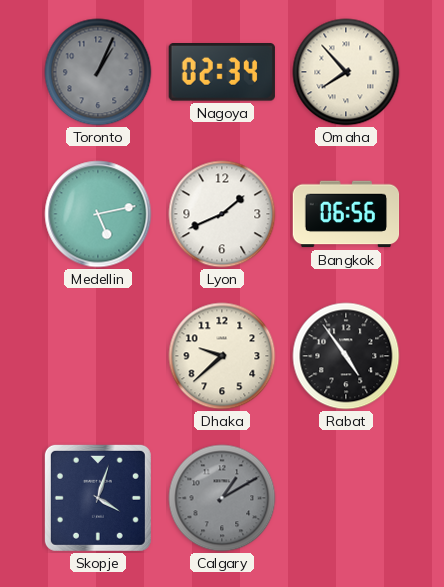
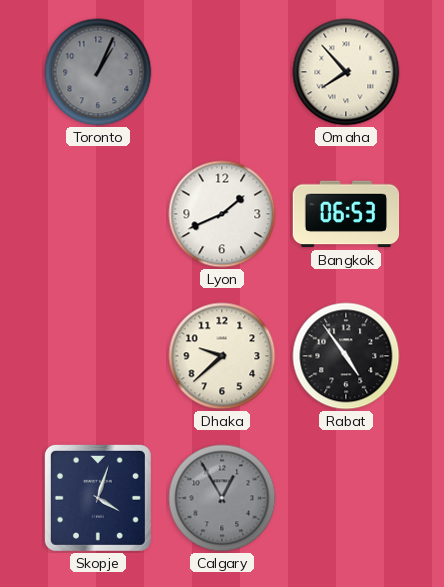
Nagoya: 02:34 -> none (222, 73)
Medellin: 5:13 -> none (98, 214)
Bangkok: 06:56 -> 06:53 (346, 214)
Calgary: 1:10 -> 12:55 (222, 498)
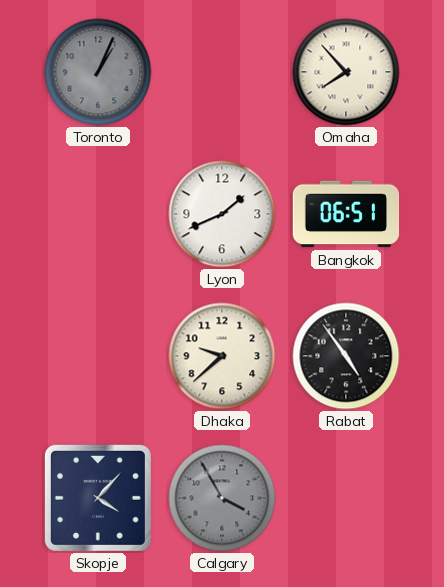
Bangkok: 06:53 -> 06:51 (346, 214)
Skopje: 4:03 -> 4:07 (98, 498)
Calgary: 12:55 -> 3:55 (222, 498)
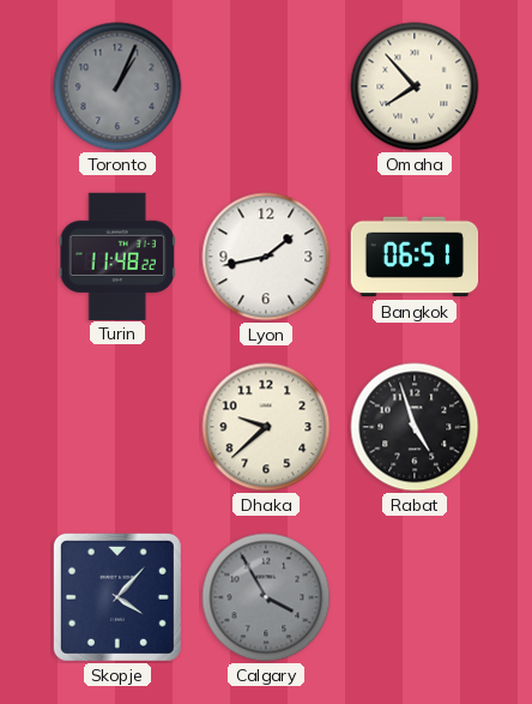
Turin: none -> 11:48 (117, 255)
Lyon: 1:41 -> 1:43 (266, 257)
Rabat: 4:54 -> 4:57 (415, 427)
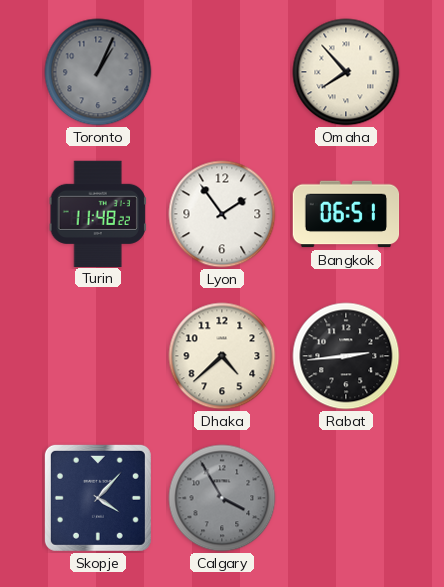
Lyon: 1:43 -> 1:54 (222, 214)
Dhaka: 9:38 -> 4:38 (222, 356)
Rabat: 4:57 -> 2:44 (346, 356)
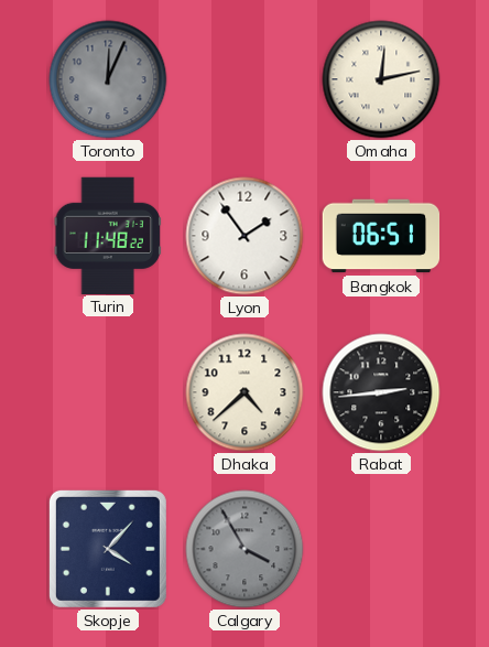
Toronto: 1:04 -> 12:04 (108, 79)
Omaha: 7:53 -> 12:13 (381, 79)
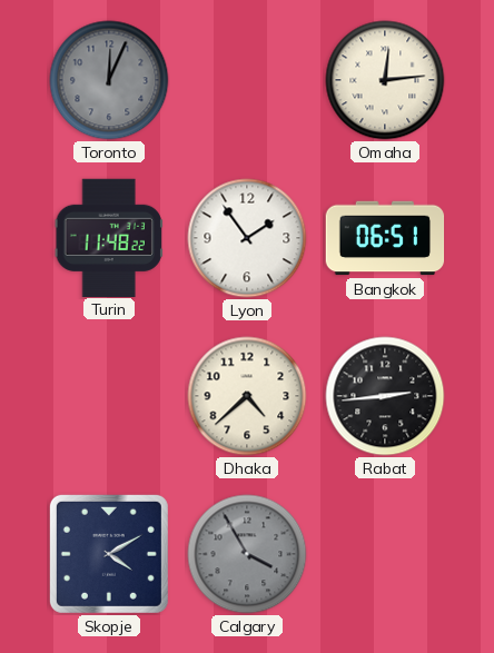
Omaha: 12:13 -> 12:14 (385, 80)
Skopje: 4:07 -> 4:10 (109, 554)
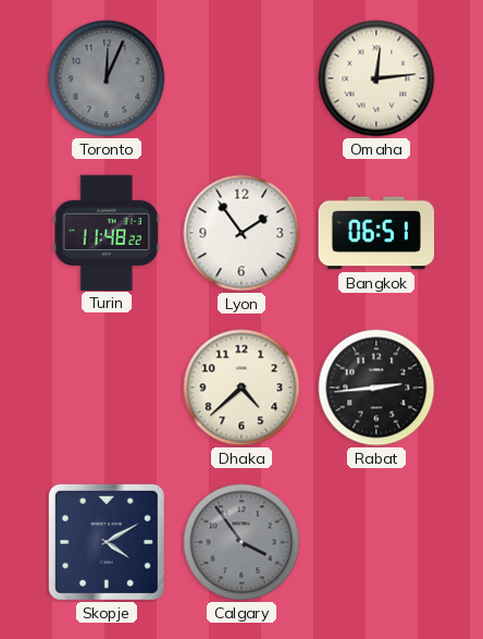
Calgary: 3:55 -> 3:54 (242, 542)
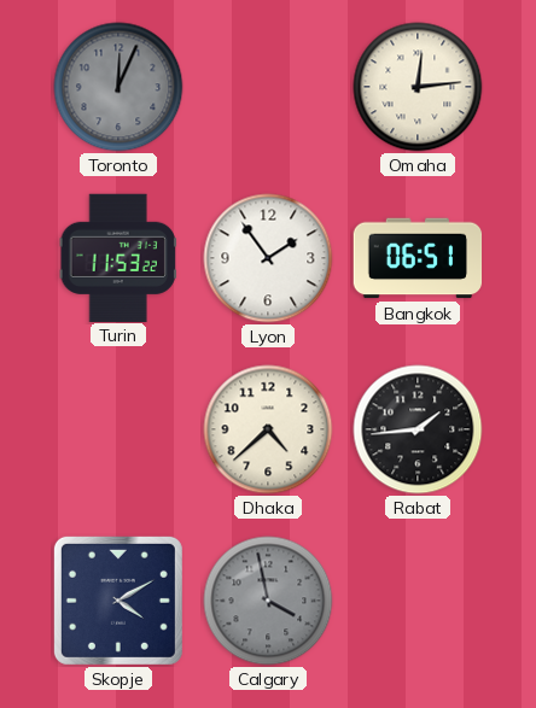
Turin: 11:48 -> 11:53 (118, 257)
Rabat: 2:44 -> 1:44 (418, 429)
Calgary: 3:54 -> 3:58 (268, 601)
